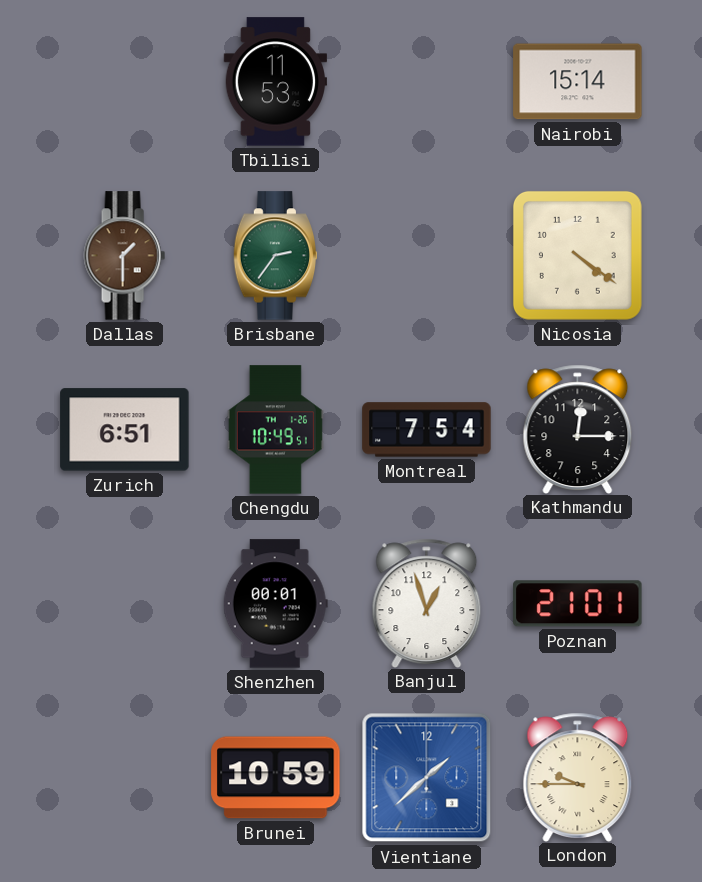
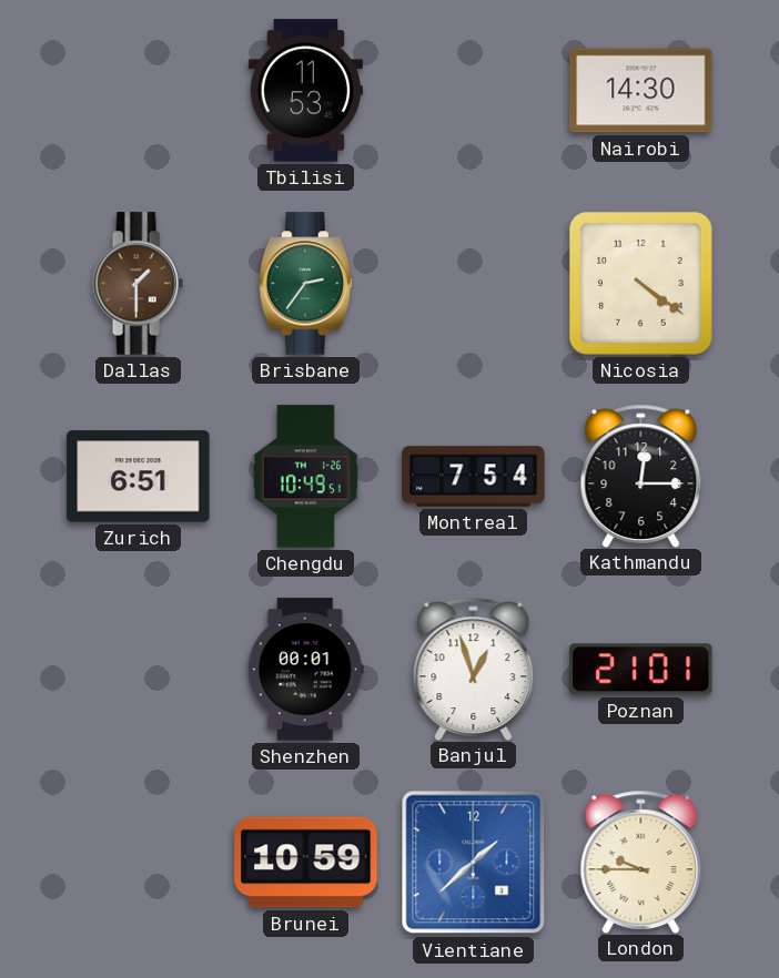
Nairobi: 15:14 -> 14:30 (641, 91)
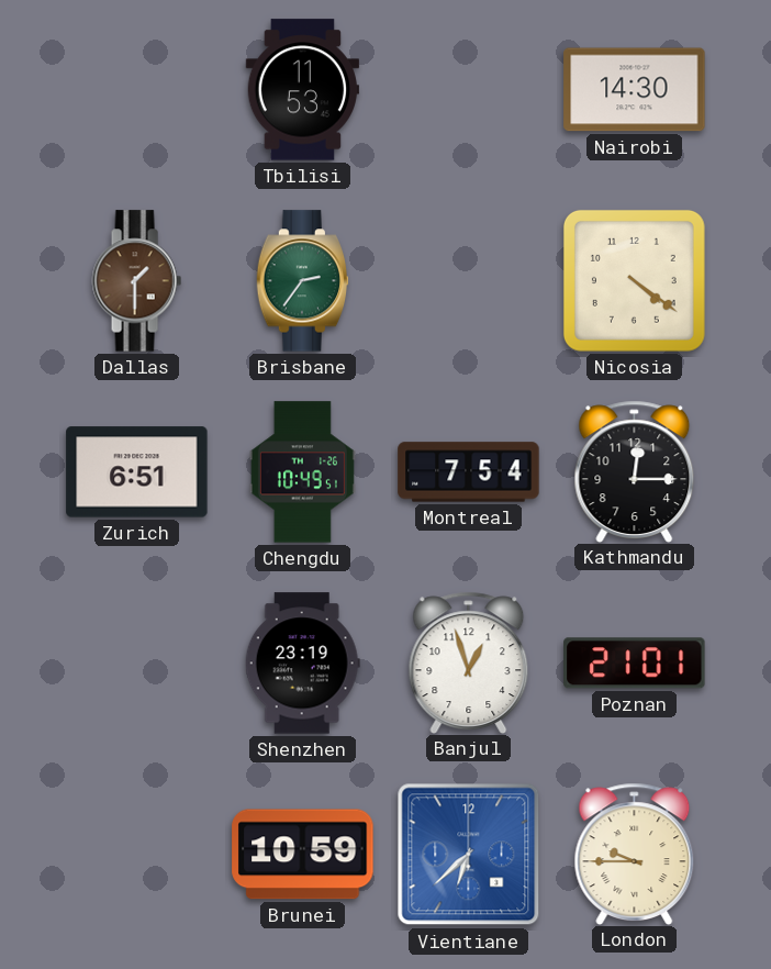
Shenzhen: 00:01 -> 23:19 (302, 664)
Vientiane: 1:38 -> 6:38 (469, 855)
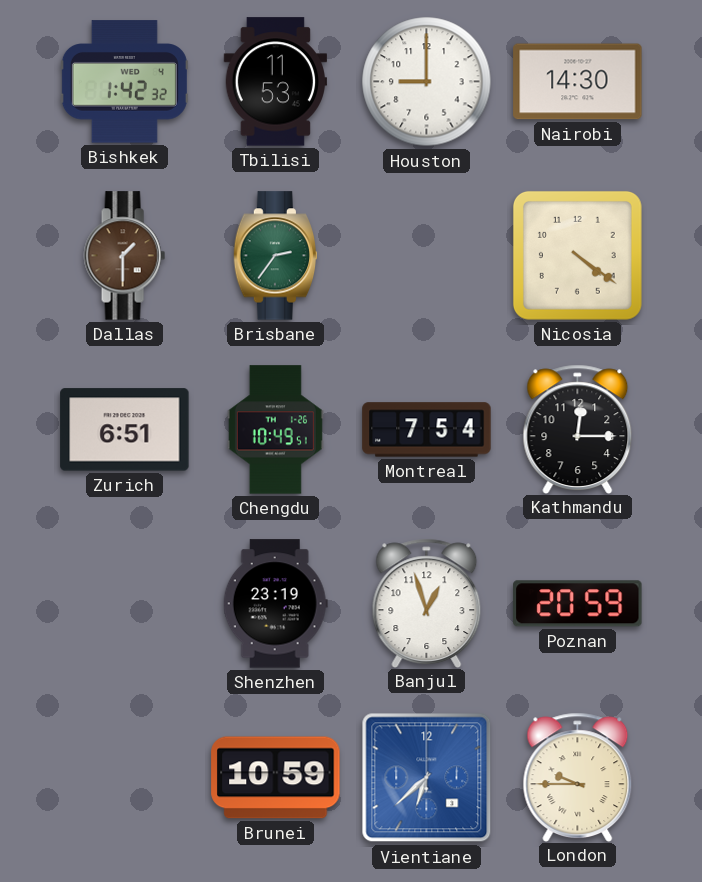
Bishkek: none -> 1:42 (124, 82)
Houston: none -> 9:00 (427, 82)
Poznan: 21:01 -> 20:59 (578, 604)
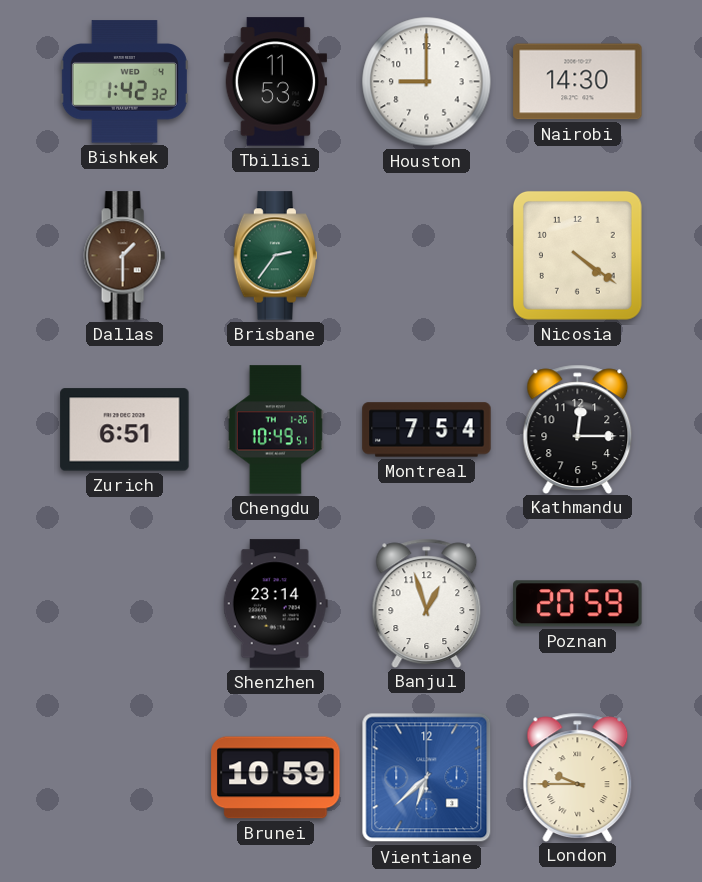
Shenzhen: 23:19 -> 23:14 (275, 604)
